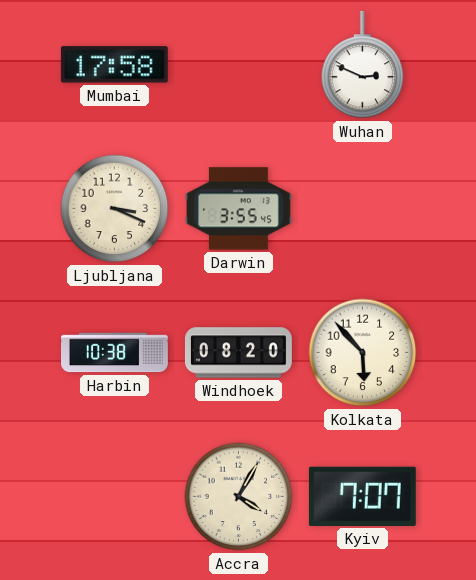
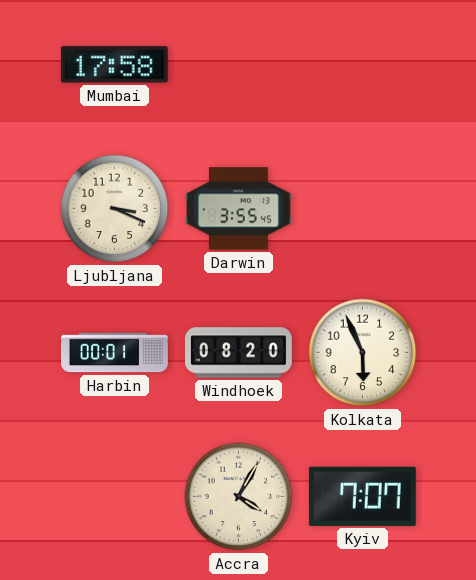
Wuhan: 2:49 -> none (363, 65)
Harbin: 10:38 -> 00:01 (115, 353)
Kolkata: 5:53 -> 5:56 (363, 353)
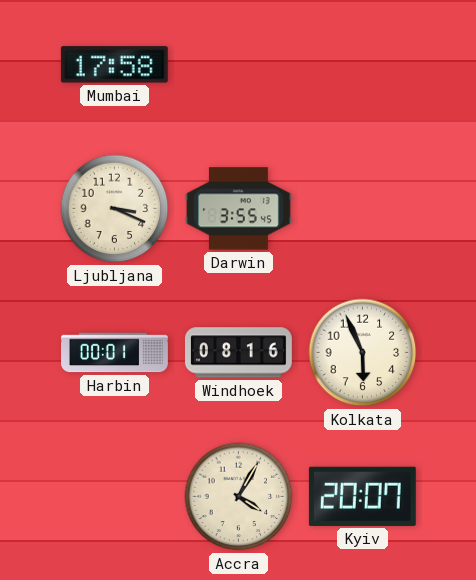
Windhoek: 08:20 -> 08:16 (238, 353)
Kyiv: 7:07 -> 20:07 (362, 496)
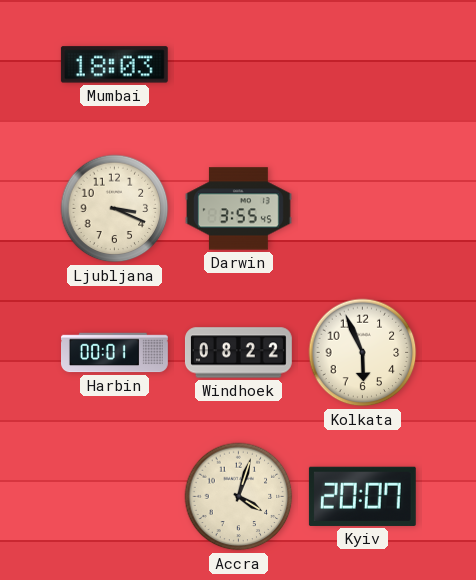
Mumbai: 17:58 -> 18:03 (114, 65)
Windhoek: 08:16 -> 08:22 (238, 353)
Accra: 4:05 -> 4:03 (239, 497)
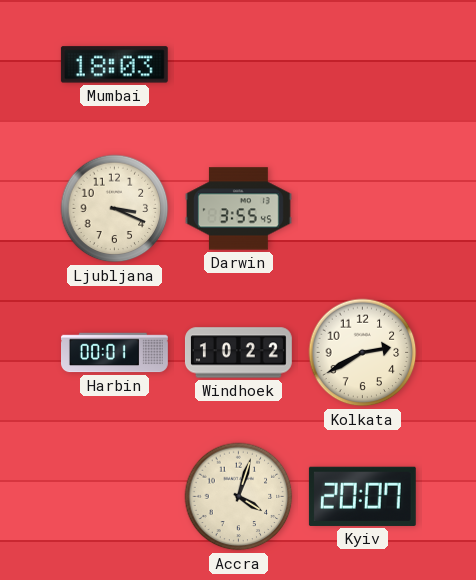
Windhoek: 08:22 -> 10:22 (238, 353)
Kolkata: 5:56 -> 2:40 (363, 353)
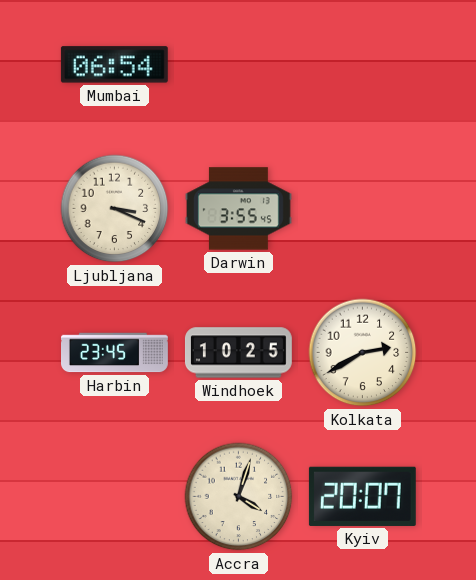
Mumbai: 18:03 -> 06:54 (114, 65)
Harbin: 00:01 -> 23:45 (115, 353)
Windhoek: 10:22 -> 10:25 (238, 353)
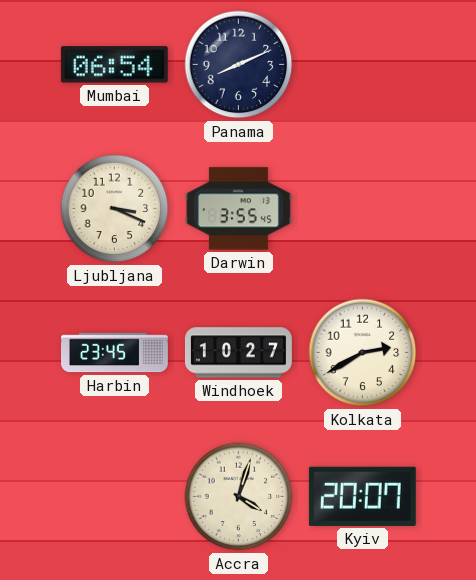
Panama: none -> 8:11 (239, 65)
Windhoek: 10:25 -> 10:27 (238, 353)
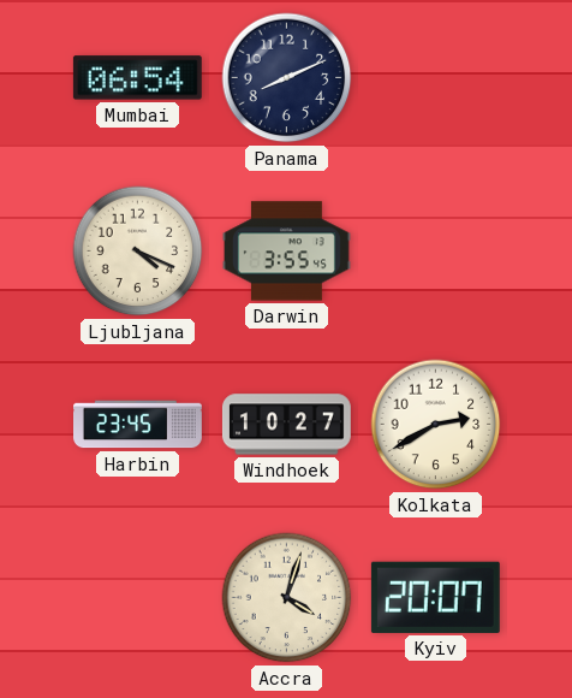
Ljubljana: 3:19 -> 4:19 (138, 252)
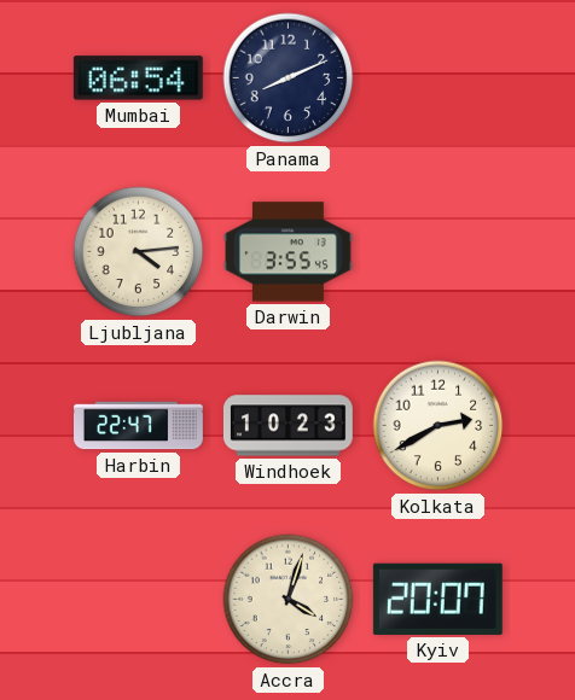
Ljubljana: 4:19 -> 4:14 (139, 252)
Harbin: 23:45 -> 22:47 (139, 426)
Windhoek: 10:27 -> 10:23 (287, 426)
